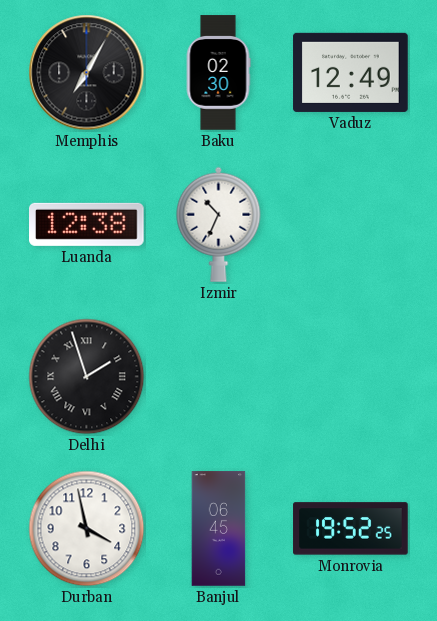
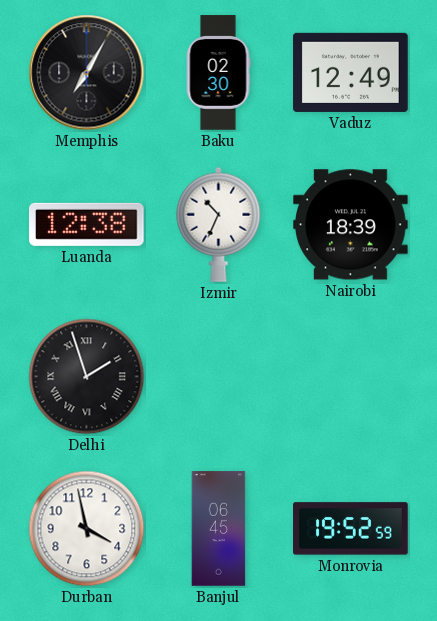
Nairobi: none -> 18:39 (351, 225)
Monrovia: 19:52:25 -> 19:52:59 (351, 529)
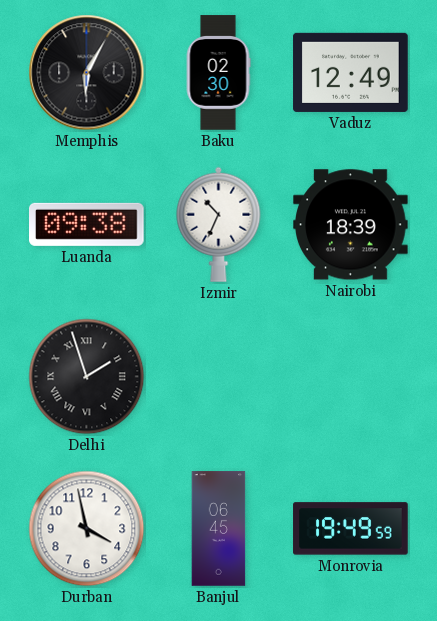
Memphis: 7:05 -> 6:05 (87, 73)
Luanda: 12:38 -> 09:38 (87, 224)
Monrovia: 19:52 -> 19:49 (351, 529)
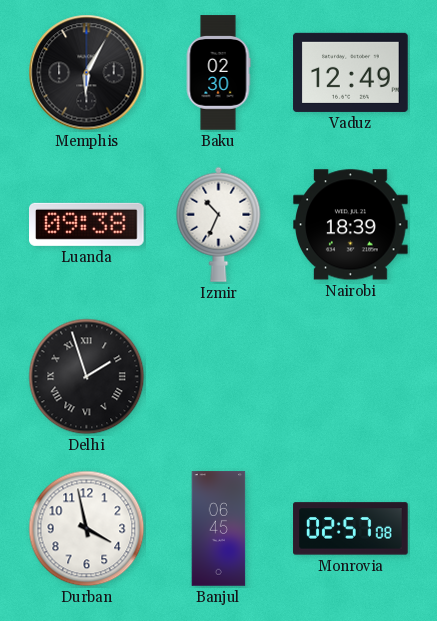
Monrovia: 19:49 -> 02:57 (351, 529)
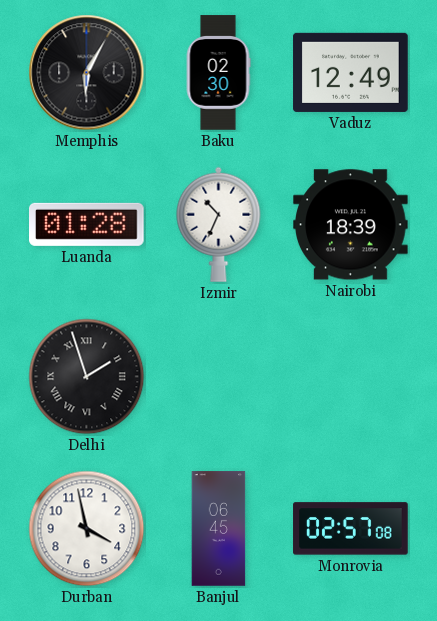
Luanda: 09:38 -> 01:28 (87, 224)
